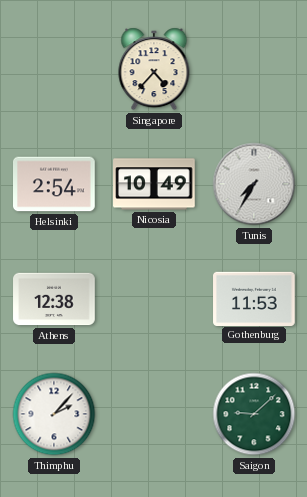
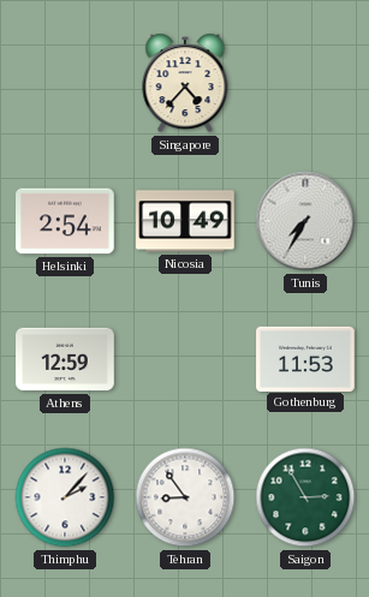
Athens: 12:38 -> 12:59 (65, 359)
Tehran: none -> 8:54 (185, 497)
Saigon: 9:08 -> 2:55 (305, 497)
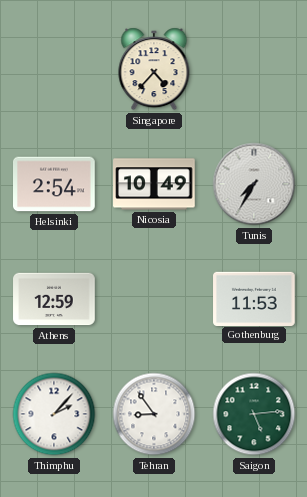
Saigon: 2:55 -> 5:14 (254, 414)
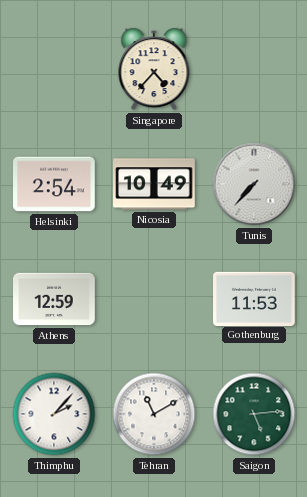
Tunis: 7:35 -> 7:37 (254, 184)
Tehran: 8:54 -> 11:10 (154, 414)
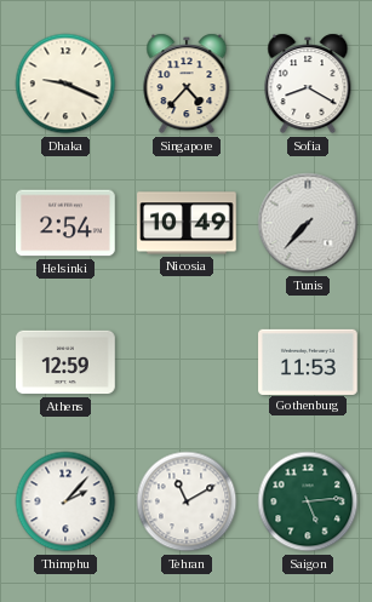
Dhaka: none -> 9:19 (65, 84)
Sofia: none -> 8:20 (308, 84)
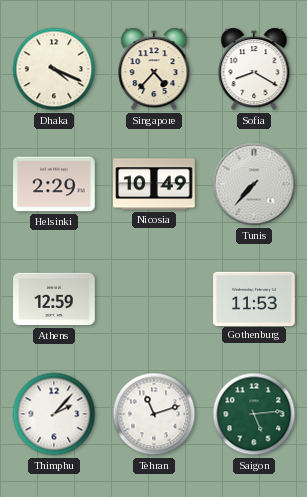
Dhaka: 9:19 -> 4:19 (54, 69)
Helsinki: 2:54 -> 2:29 (54, 184)
Tehran: 11:10 -> 11:12 (154, 414)
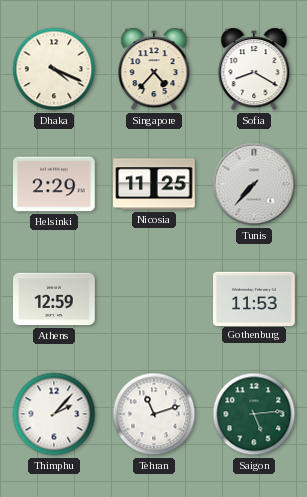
Nicosia: 10:49 -> 11:25 (154, 184)
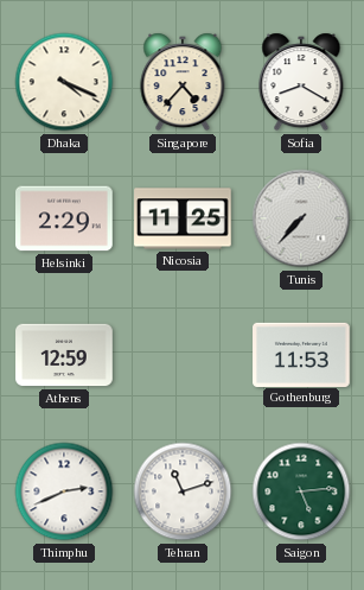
Thimphu: 2:07 -> 2:41 (64, 491)
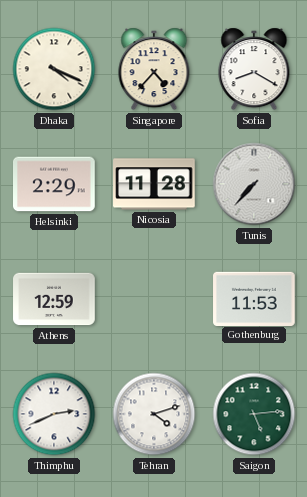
Nicosia: 11:25 -> 11:28 (154, 184)
Tehran: 11:12 -> 4:12 (154, 414)
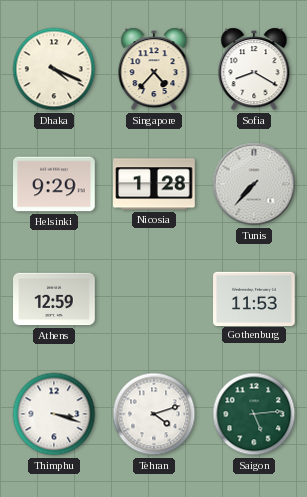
Helsinki: 2:29 -> 9:29 (54, 184)
Nicosia: 11:28 -> 1:28 (154, 184)
Thimphu: 2:41 -> 3:18 (54, 414)
